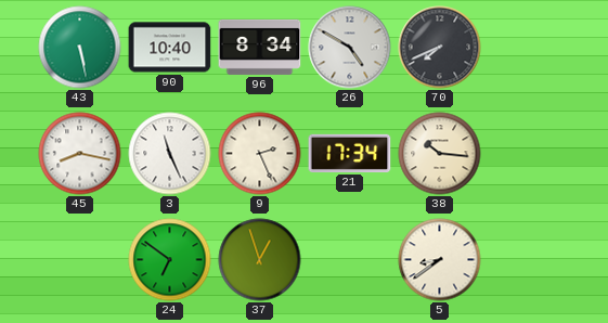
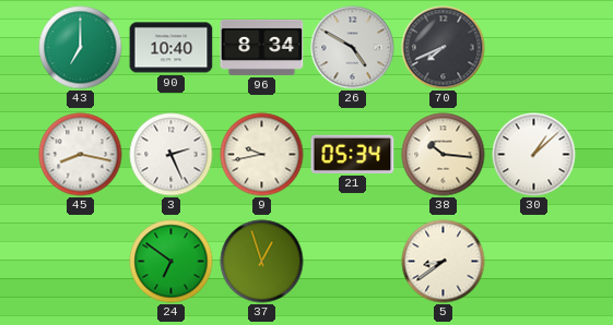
43: 5:28 -> 7:00 (81, 48)
3: 11:26 -> 2:26 (172, 155)
9: 2:26 -> 9:43 (262, 155)
21: 17:34 -> 05:34 (353, 154)
30: none -> 1:08 (534, 155)
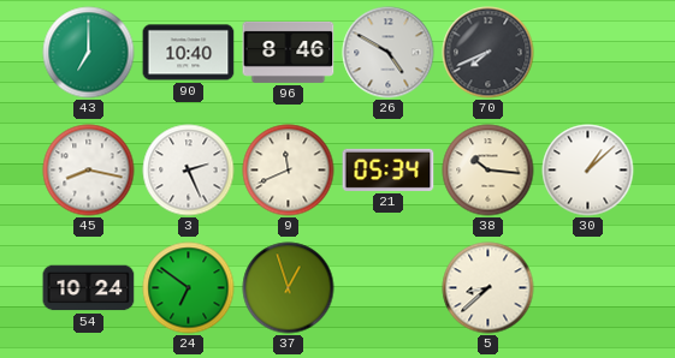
96: 8:34 -> 8:46 (289, 52)
9: 9:43 -> 11:41 (289, 171)
54: none -> 10:24 (89, 288)
5: 8:39 -> 8:38 (489, 288)
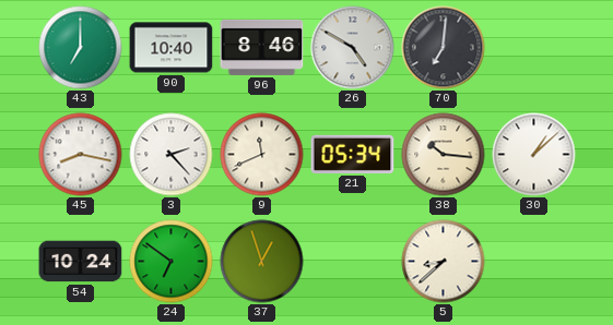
70: 7:41 -> 7:01 (444, 48)
3: 2:26 -> 2:23 (172, 155)
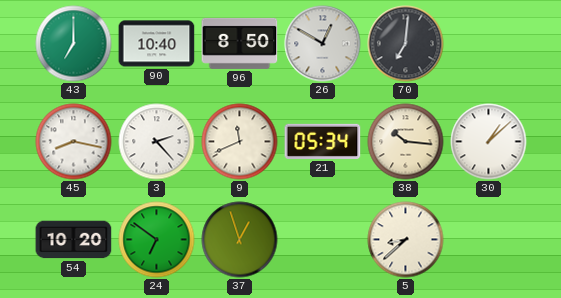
96: 8:46 -> 8:50 (240, 43)
26: 4:50 -> 12:50 (323, 44)
54: 10:24 -> 10:20 (74, 240)
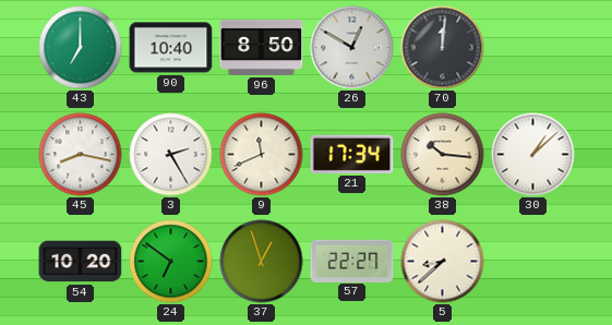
70: 7:01 -> 12:01 (443, 48)
3: 2:23 -> 2:25 (171, 155)
21: 05:34 -> 17:34 (352, 154)
57: none -> 22:27 (352, 261)
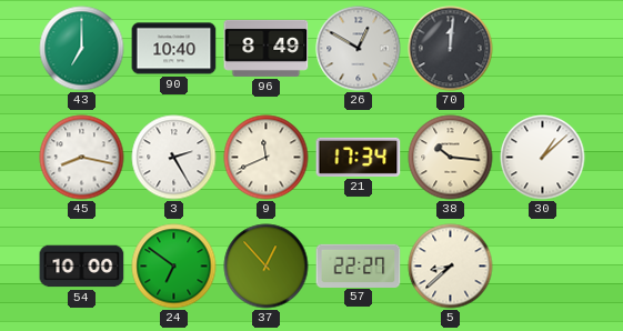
96: 8:50 -> 8:49 (267, 48)
54: 10:20 -> 10:00 (82, 267)
37: 12:57 -> 12:53 (267, 267)
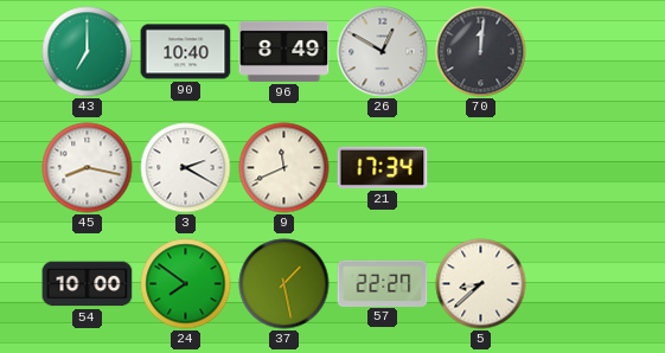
3: 2:25 -> 2:20 (186, 168)
38: 10:16 -> none (451, 158)
30: 1:08 -> none (543, 158)
24: 6:51 -> 7:51 (186, 284)
37: 12:53 -> 1:28 (284, 284)
